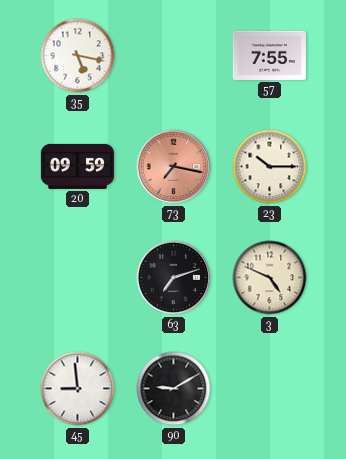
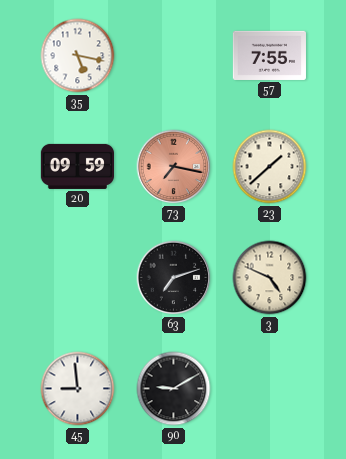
23: 10:15 -> 1:38 (270, 167)
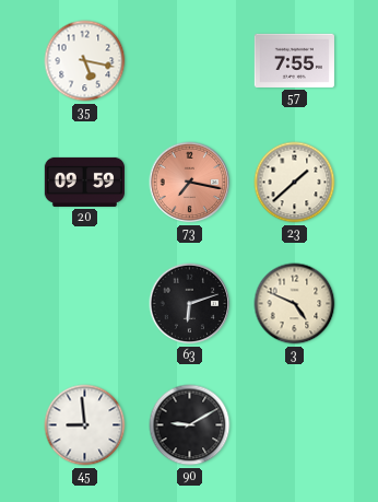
63: 7:12 -> 6:12 (190, 304)
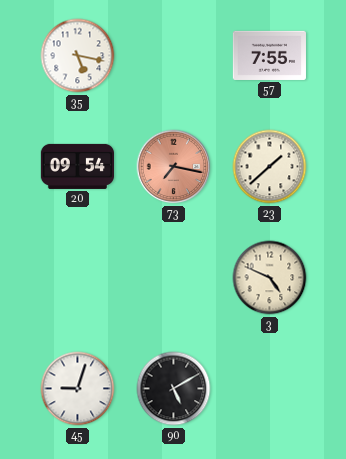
20: 09:59 -> 09:54 (77, 166)
63: 6:12 -> none (190, 304)
45: 8:59 -> 9:03 (78, 389)
90: 9:10 -> 5:10 (174, 389)
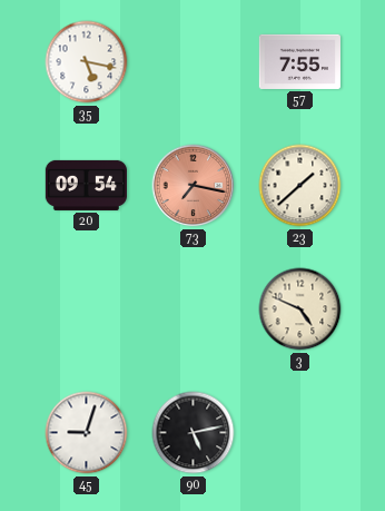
90: 5:10 -> 5:13 (194, 433)
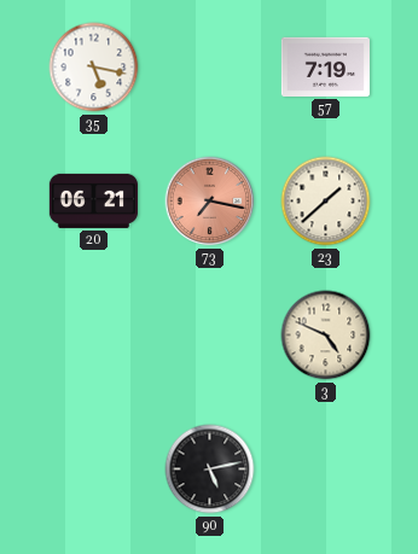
57: 7:55 -> 7:19 (325, 66)
20: 09:54 -> 06:21 (93, 200)
45: 9:03 -> none (87, 433)
